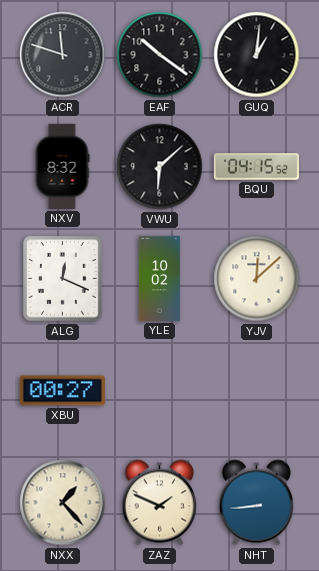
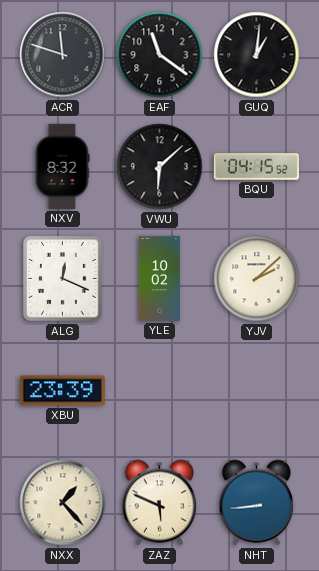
EAF: 10:21 -> 11:21 (160, 55)
YJV: 12:08 -> 2:08 (257, 279)
XBU: 00:27 -> 23:39 (62, 391)
ZAZ: 1:49 -> 5:49 (160, 503)
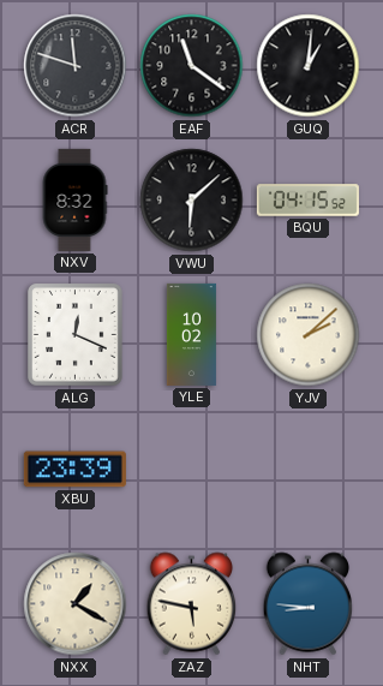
NXX: 1:23 -> 1:20 (76, 604)
ZAZ: 5:49 -> 5:47 (192, 604)
NHT: 8:44 -> 8:46 (309, 604)
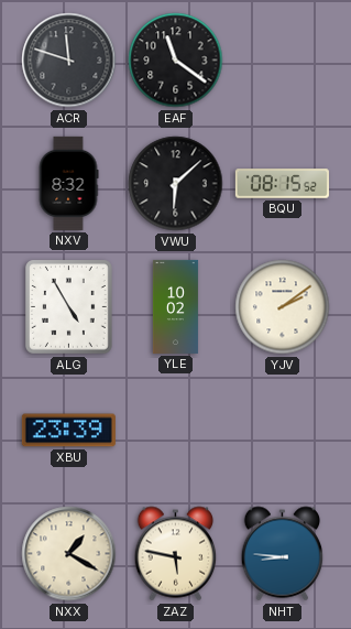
GUQ: 1:01 -> none (309, 66)
BQU: 04:15 -> 08:15 (282, 184)
ALG: 12:19 -> 4:55 (69, 307)
YJV: 2:08 -> 2:09 (283, 307)
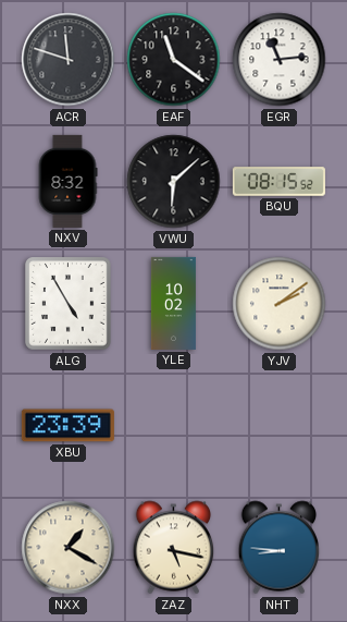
EGR: none -> 11:14 (280, 60)
ZAZ: 5:47 -> 5:17 (174, 548)
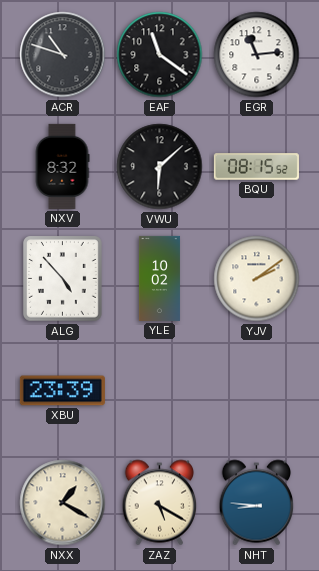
ACR: 11:48 -> 10:48 (63, 55)
ALG: 4:55 -> 4:53 (63, 279)
ZAZ: 5:17 -> 5:20 (160, 503)
